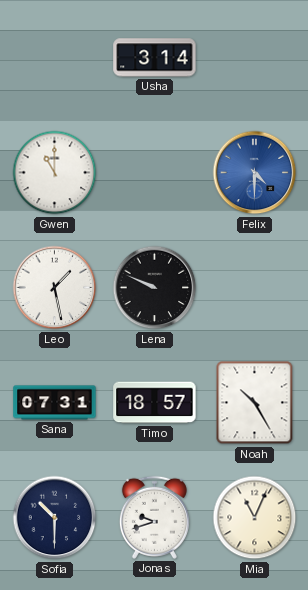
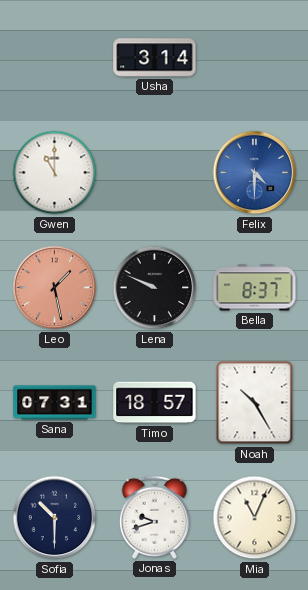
Leo dial: white -> salmon (55, 288)
Bella: none -> 8:37 (255, 288)
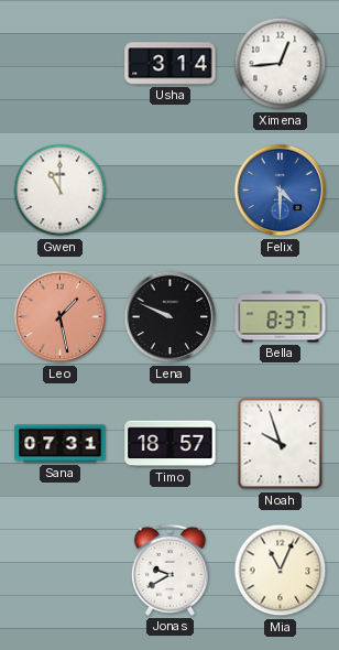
Ximena: none -> 12:44 (281, 64)
Noah: 10:25 -> 9:57 (281, 444)
Sofia: 10:30 -> none (55, 518)
Jonas: 9:42 -> 9:40 (169, 570)
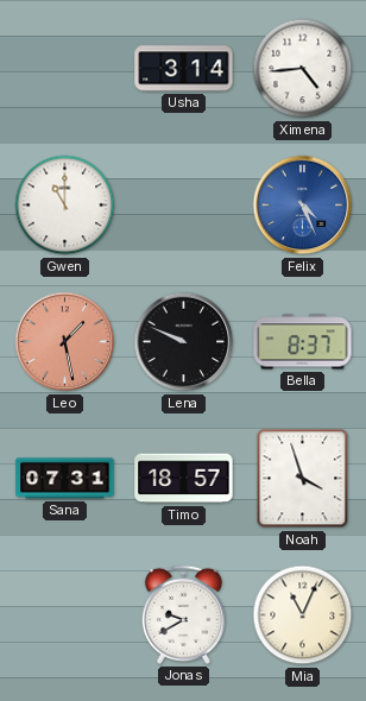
Ximena: 12:44 -> 4:44 (303, 69)
Felix: 4:30 -> 4:26 (303, 206)
Noah: 9:57 -> 3:57 (303, 479)
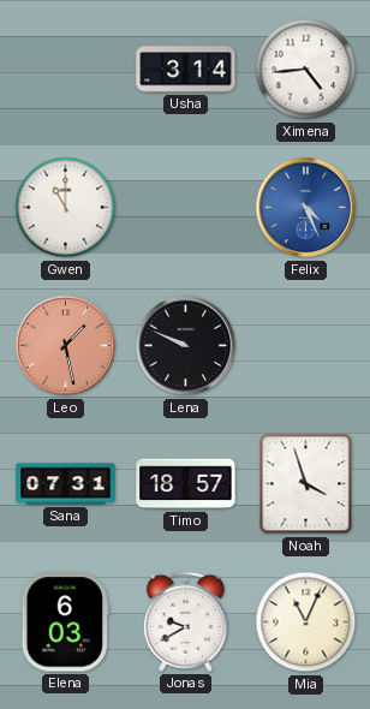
Bella: 8:37 -> none (303, 342)
Elena: none -> 6:03 (65, 622)
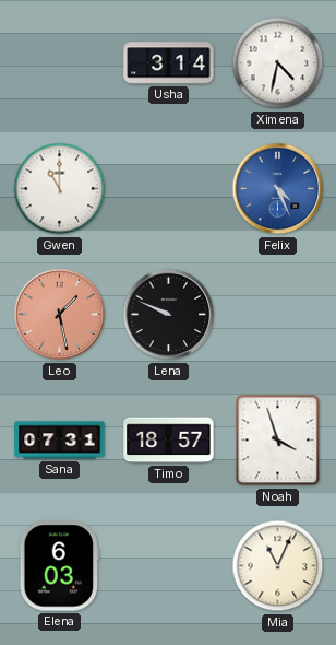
Ximena: 4:44 -> 4:32 (278, 63)
Jonas: 9:40 -> none (185, 621)
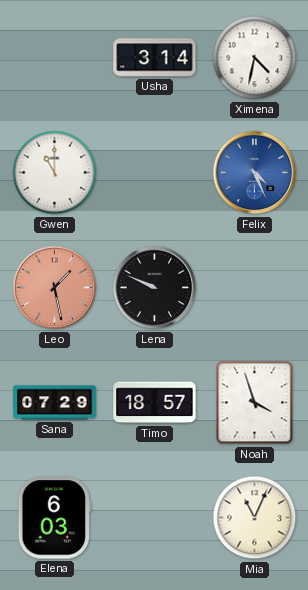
Sana: 07:31 -> 07:29 (55, 403)
